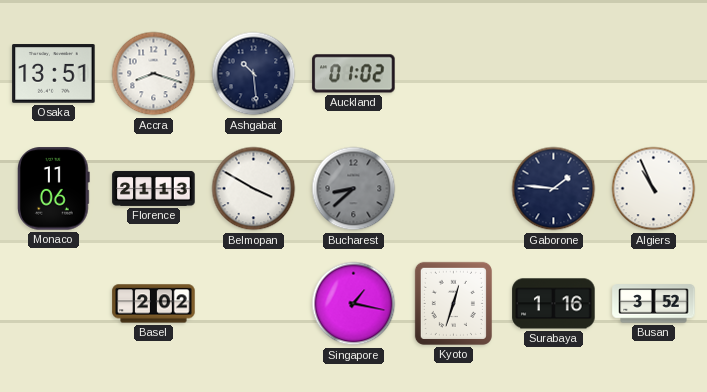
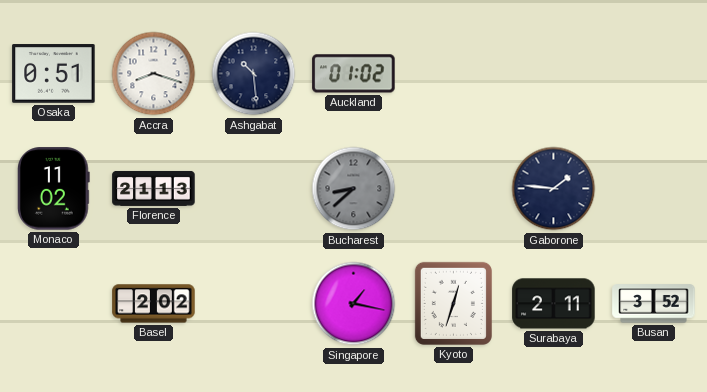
Osaka: 13:51 -> 0:51 (54, 74)
Monaco: 11:06 -> 11:02 (54, 189)
Belmopan: 3:50 -> none (254, 189)
Algiers: 10:56 -> none (654, 189)
Surabaya: 1:16 -> 2:11 (554, 304)
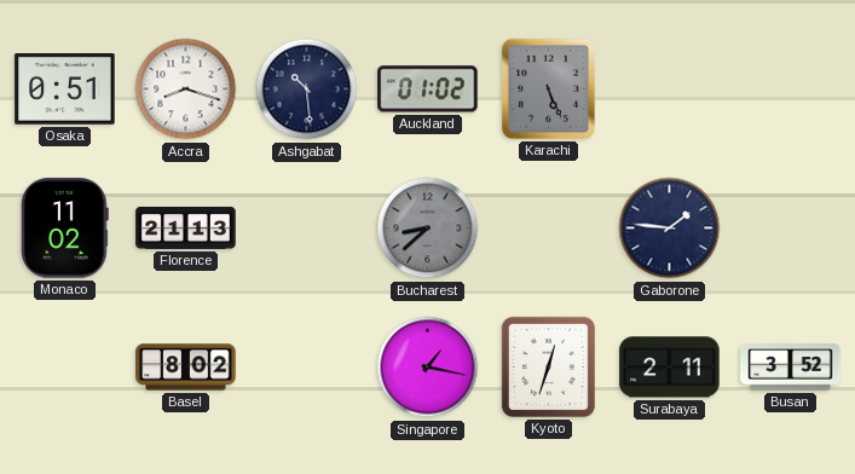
Karachi: none -> 5:26 (548, 88)
Basel: 2:02 -> 8:02 (186, 368)
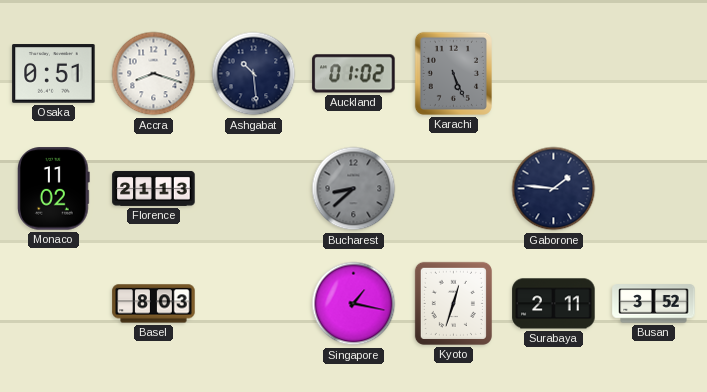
Basel: 8:02 -> 8:03 (154, 304)
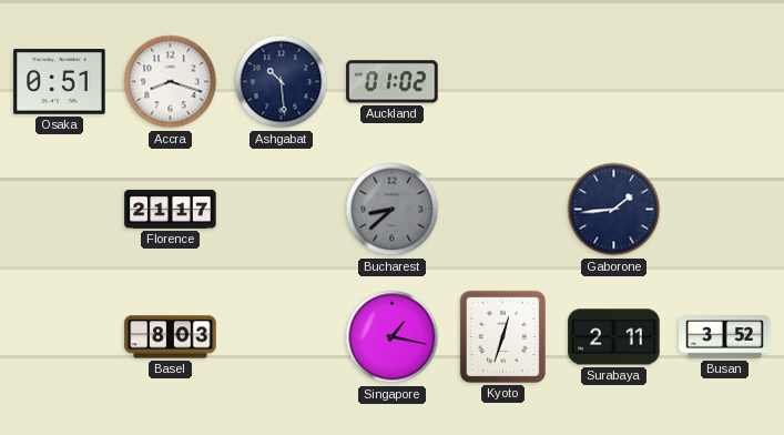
Karachi: 5:26 -> none (453, 73)
Monaco: 11:02 -> none (54, 189)
Florence: 21:13 -> 21:17 (171, 209)
Gaborone: 1:46 -> 1:44 (614, 210)
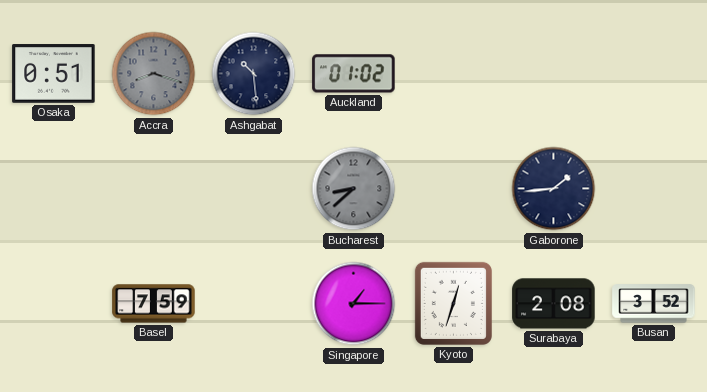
Accra dial: white -> grey (154, 74)
Florence: 21:17 -> none (171, 209)
Basel: 8:03 -> 7:59 (154, 304)
Singapore: 1:17 -> 1:15 (354, 304)
Surabaya: 2:11 -> 2:08 (554, 304)
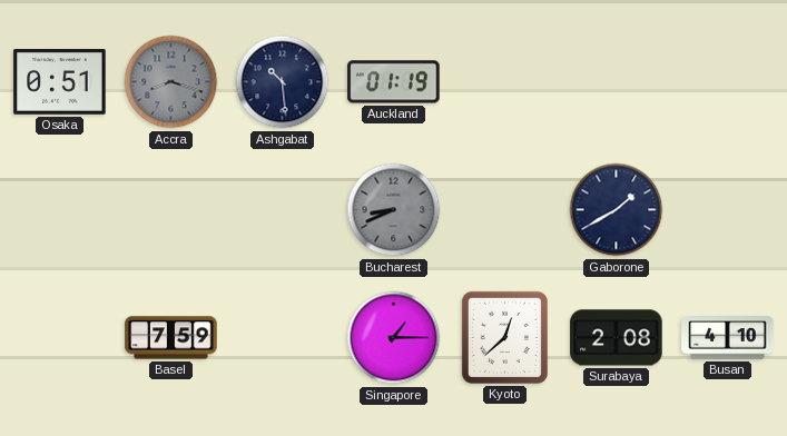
Auckland: 01:02 -> 01:19 (394, 82)
Bucharest: 8:38 -> 8:41 (394, 210)
Gaborone: 1:44 -> 1:40 (617, 210)
Kyoto: 12:33 -> 12:38 (504, 337)
Busan: 3:52 -> 4:10 (728, 338)
